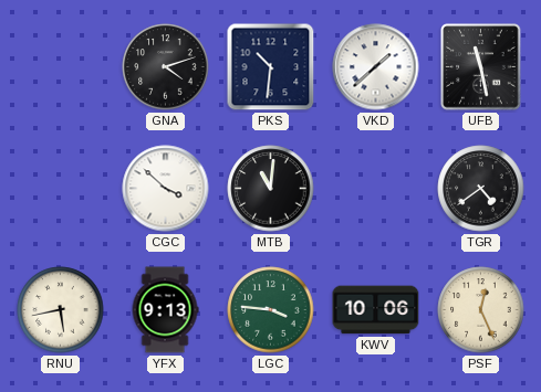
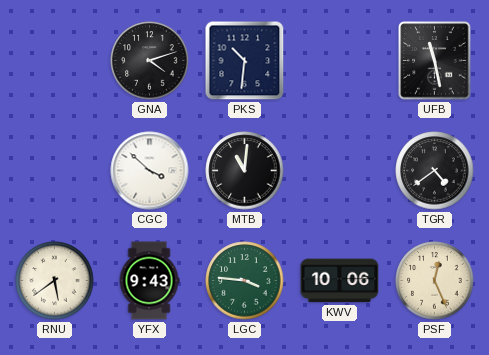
VKD: 1:38 -> none (376, 67)
RNU: 5:43 -> 5:39 (55, 281)
YFX: 9:13 -> 9:43 (149, 281)
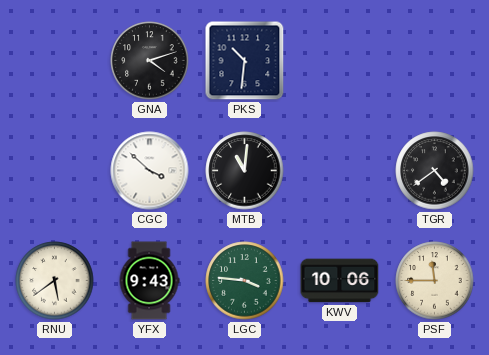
UFB: 11:28 -> none (435, 61)
PSF: 12:26 -> 11:45 (435, 281)
